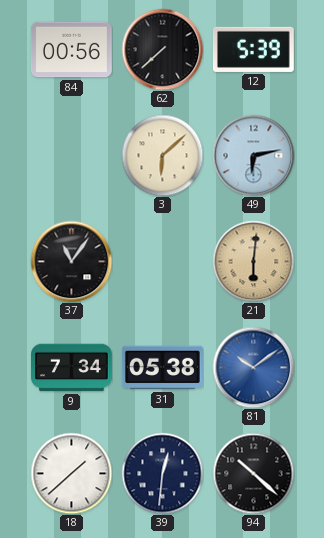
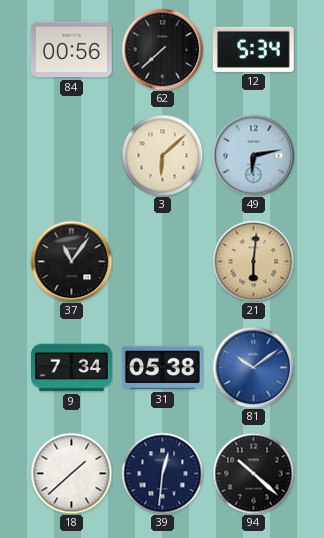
12: 5:39 -> 5:34 (253, 49)
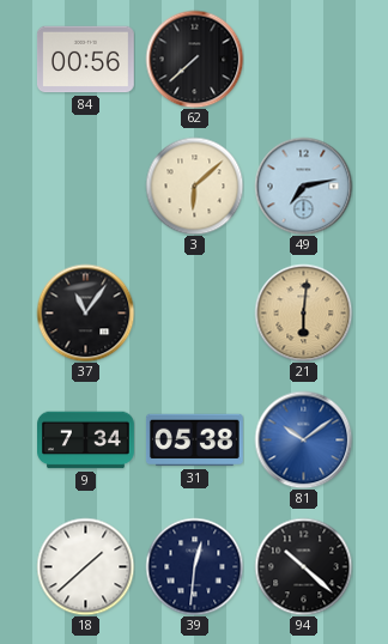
12: 5:34 -> none (253, 49)
49: 6:13 -> 7:13 (303, 186)
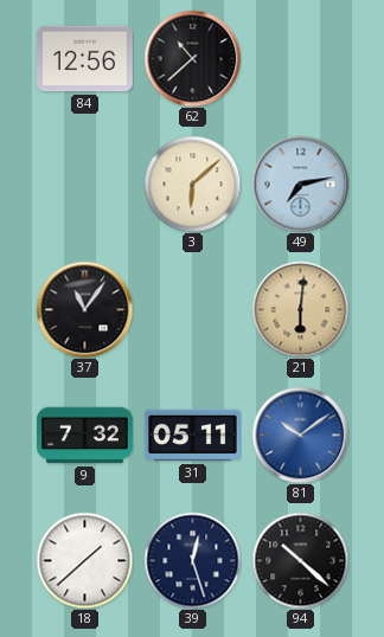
84: 00:56 -> 12:56 (84, 59)
62: 7:38 -> 10:38 (192, 58)
9: 7:34 -> 7:32 (85, 436)
31: 05:38 -> 05:11 (192, 436)
39: 12:31 -> 12:27 (192, 560)
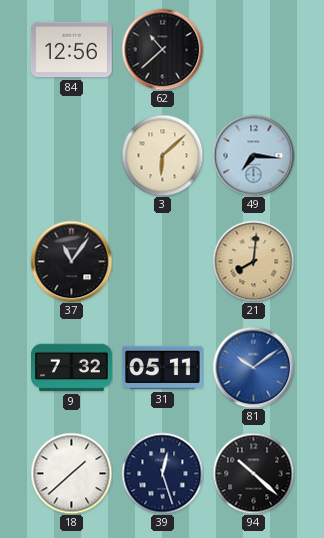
49: 7:13 -> 7:16 (253, 155)
21: 6:01 -> 8:01 (253, 261)
